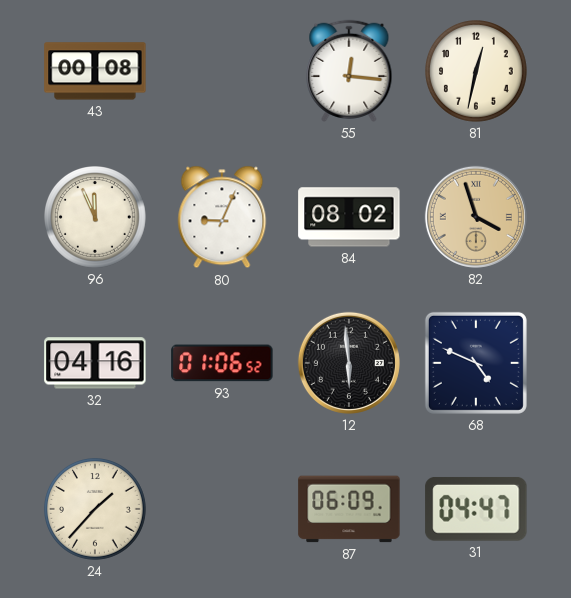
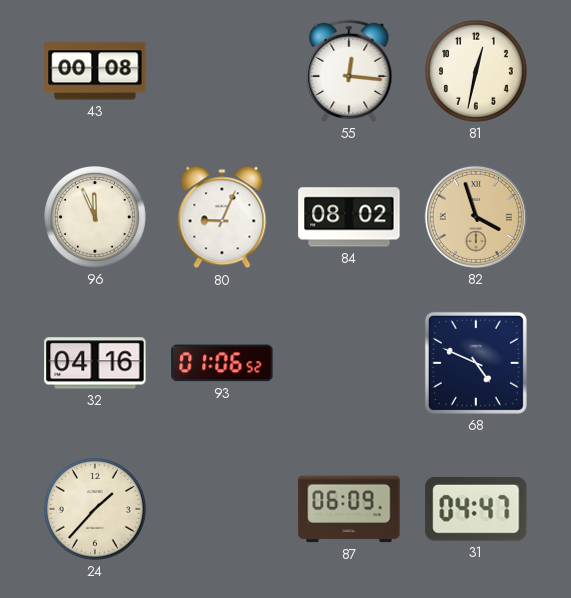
12: 5:59 -> none (349, 363)
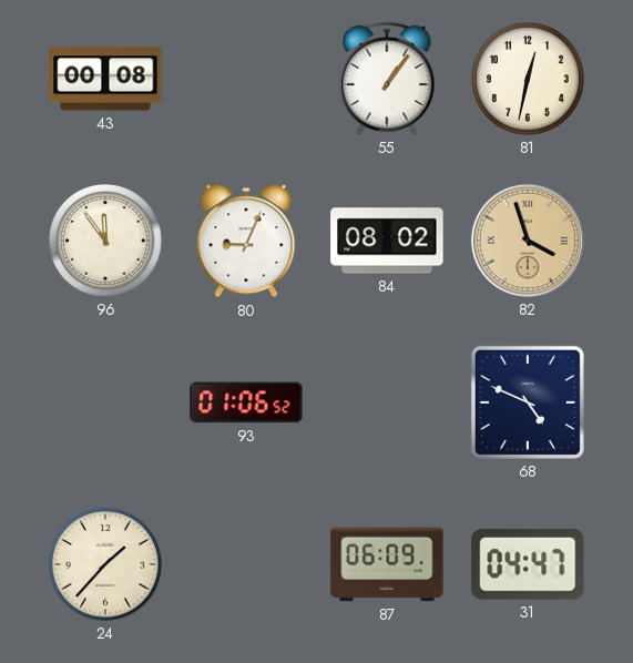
55: 12:16 -> 1:06 (387, 79)
96: 11:56 -> 11:54 (106, 242)
32: 04:16 -> none (95, 363)
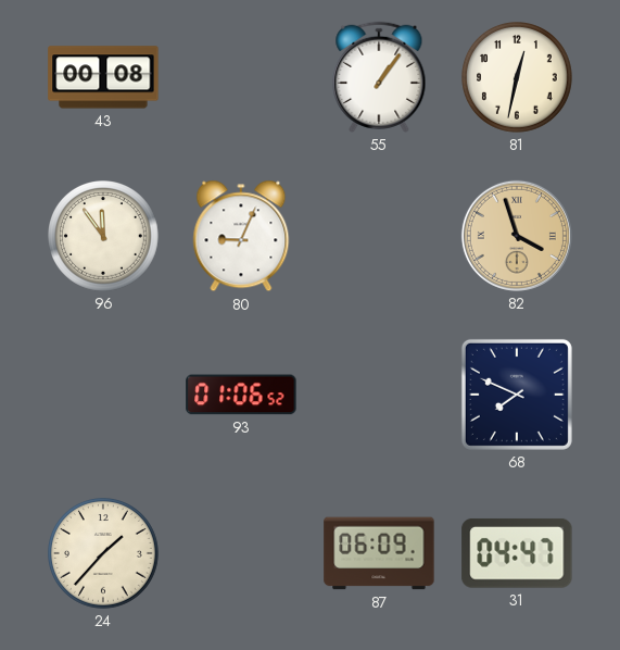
84: 08:02 -> none (387, 241)
68: 4:49 -> 7:49 (517, 395)
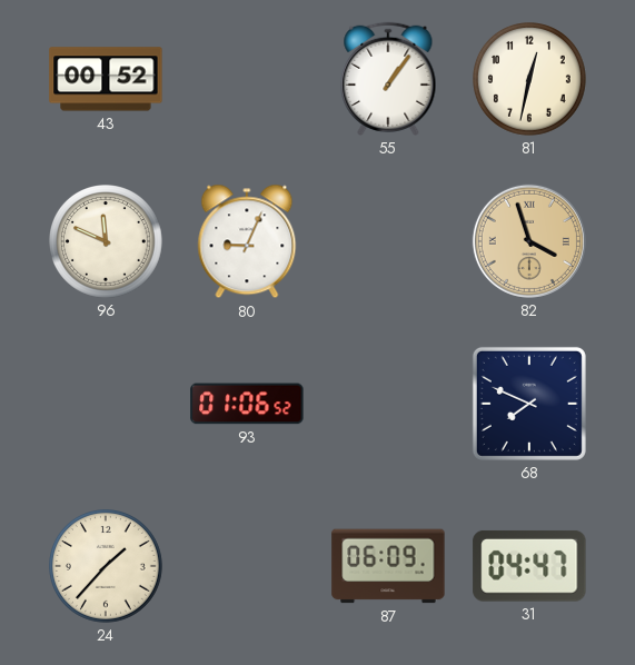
43: 00:08 -> 00:52 (106, 79)
96: 11:54 -> 11:49 (107, 242)
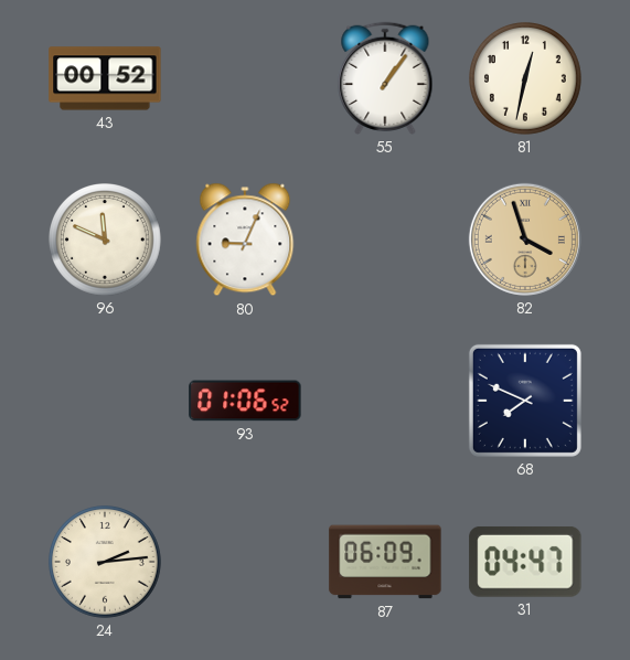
24: 1:37 -> 2:14 (106, 563)
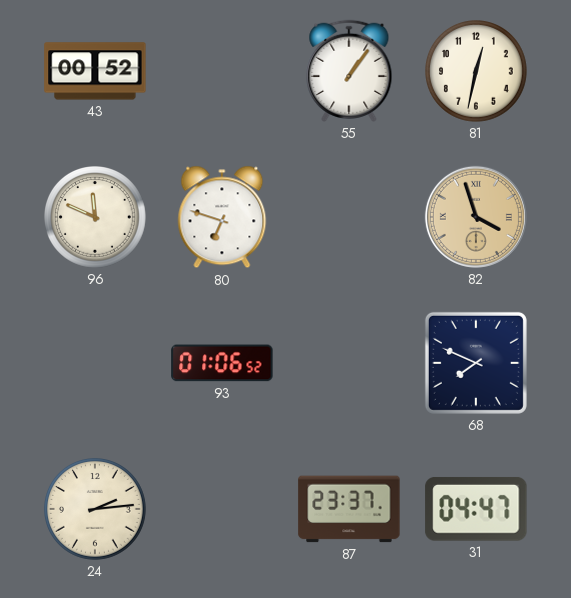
80: 9:04 -> 6:48 (222, 217)
87: 06:09 -> 23:37 (349, 509)
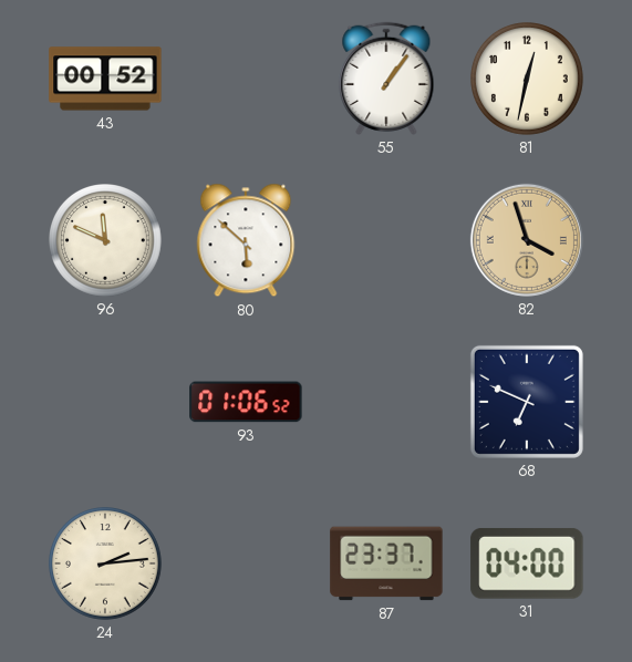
80: 6:48 -> 5:52 (246, 240)
68: 7:49 -> 6:49 (527, 402)
31: 04:47 -> 04:00 (527, 563)
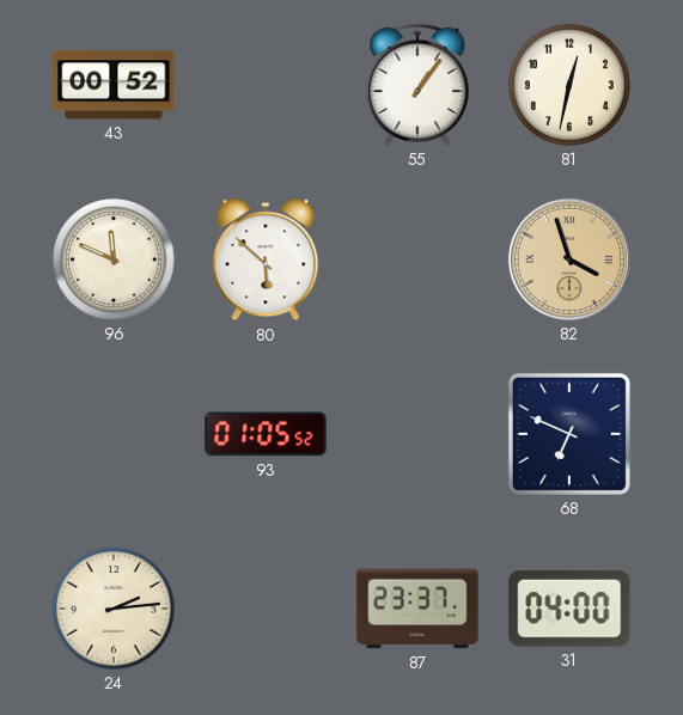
93: 01:06 -> 01:05 (266, 434)
